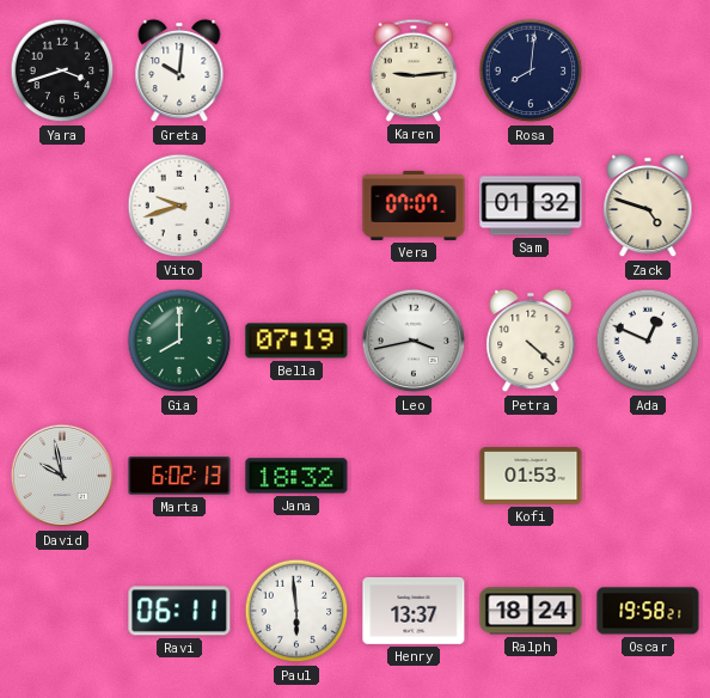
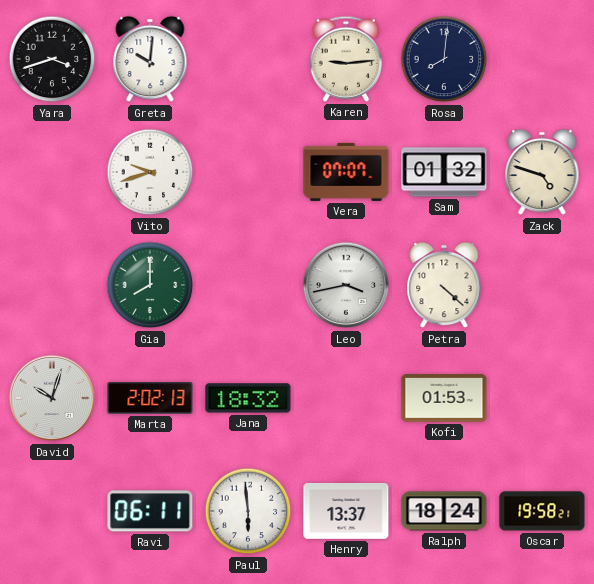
Bella: 07:19 -> none (296, 341)
Ada: 12:49 -> none (648, 341)
David: 9:58 -> 10:03 (52, 398)
Marta: 6:02 -> 2:02 (150, 398)
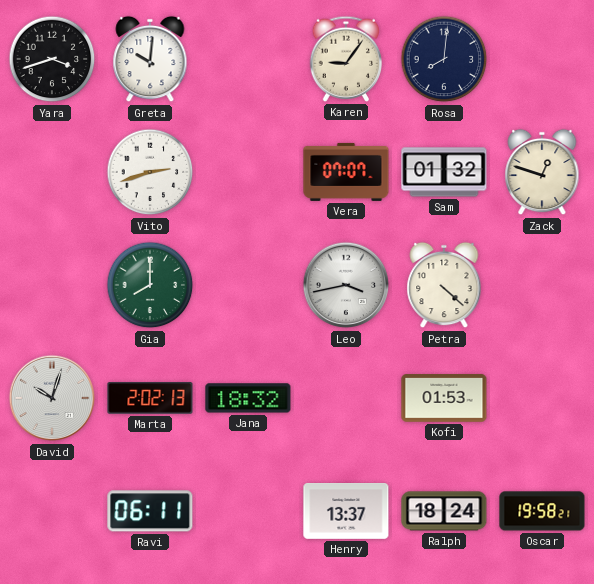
Karen: 9:14 -> 9:06 (346, 59)
Vito: 9:42 -> 2:42 (150, 172)
Zack: 4:48 -> 12:48 (542, 172)
Paul: 5:59 -> none (248, 511)
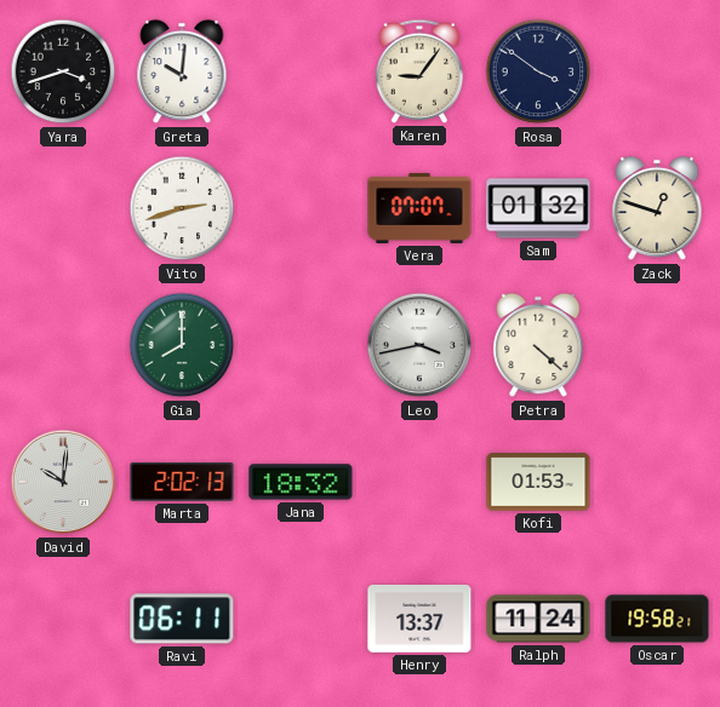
Rosa: 8:01 -> 3:51 (538, 71)
David: 10:03 -> 10:01 (63, 482)
Ralph: 18:24 -> 11:24 (538, 619)
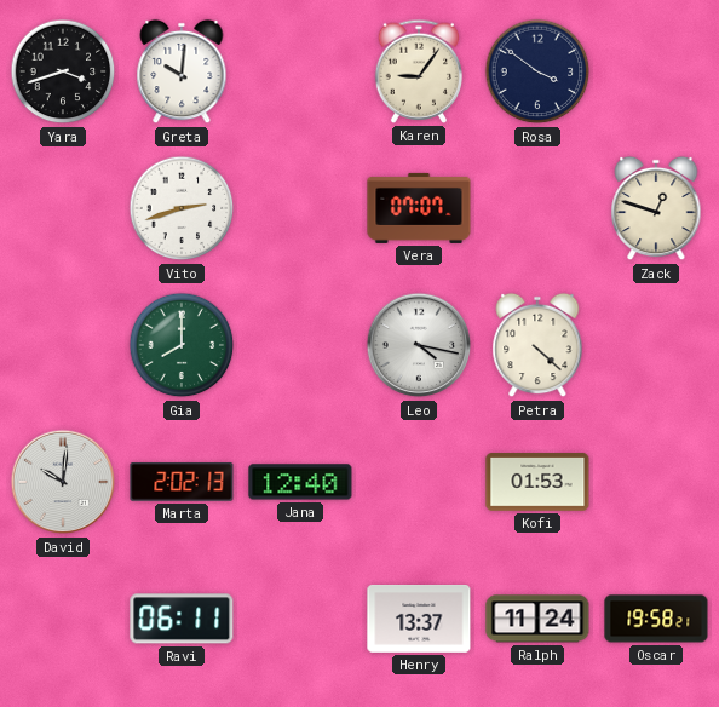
Sam: 01:32 -> none (538, 208)
Leo: 3:43 -> 4:17 (419, 345)
Jana: 18:32 -> 12:40 (300, 482)
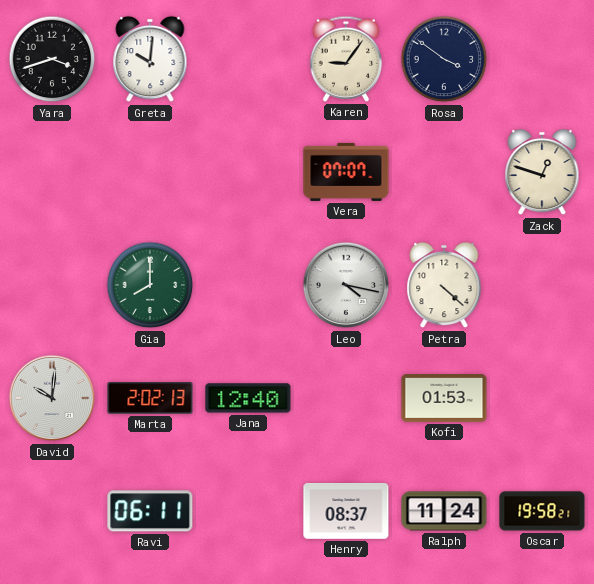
Vito: 2:42 -> none (182, 208)
Henry: 13:37 -> 08:37 (346, 512)
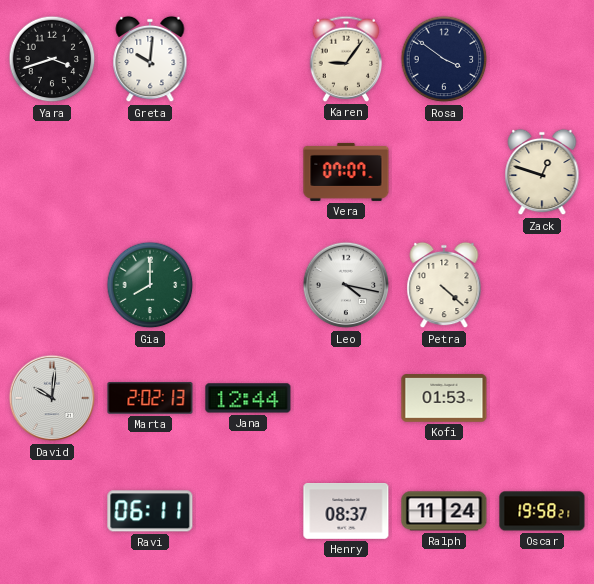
Jana: 12:40 -> 12:44 (248, 398)
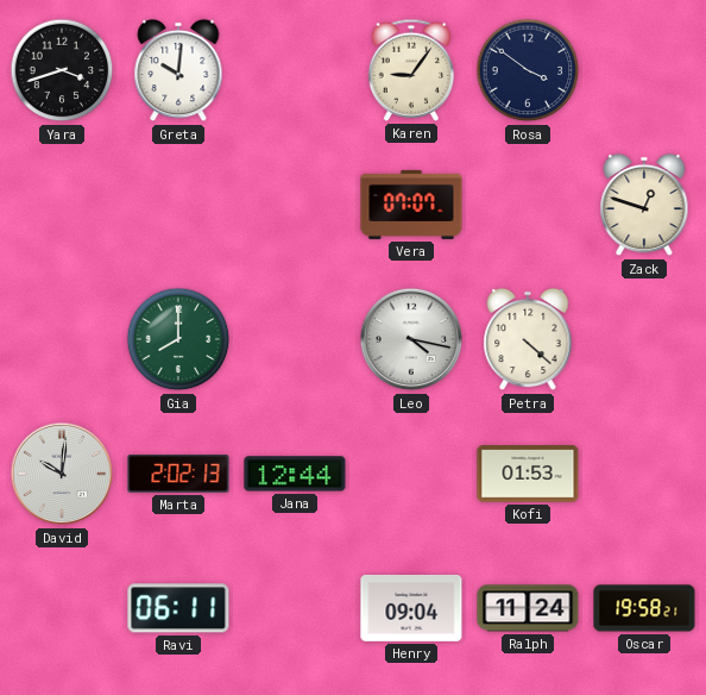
Henry: 08:37 -> 09:04 (411, 609)
